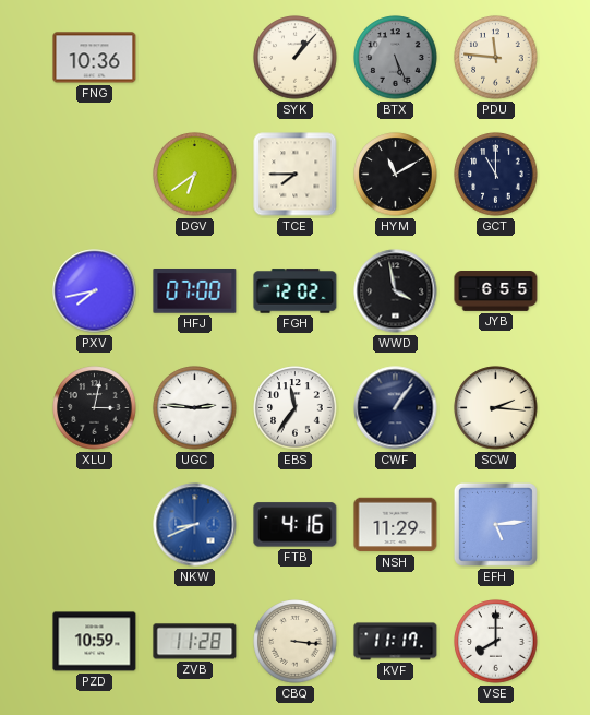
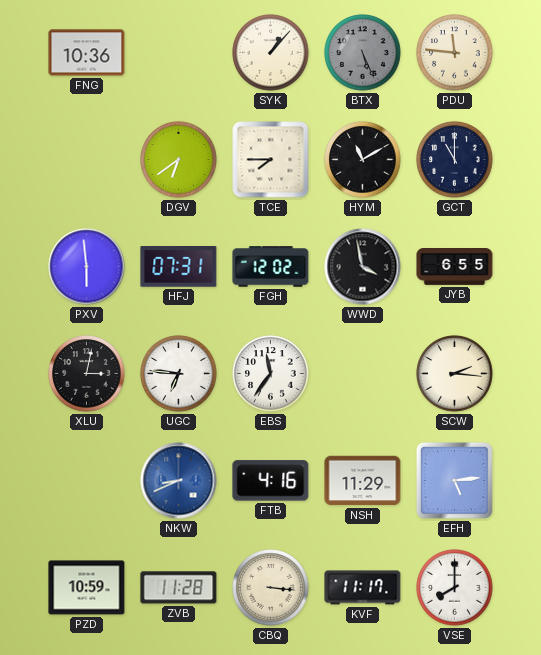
PXV: 7:43 -> 5:59 (87, 267)
HFJ: 07:00 -> 07:31 (179, 267)
UGC: 2:46 -> 6:46 (179, 374)
CWF: 1:06 -> none (396, 408)
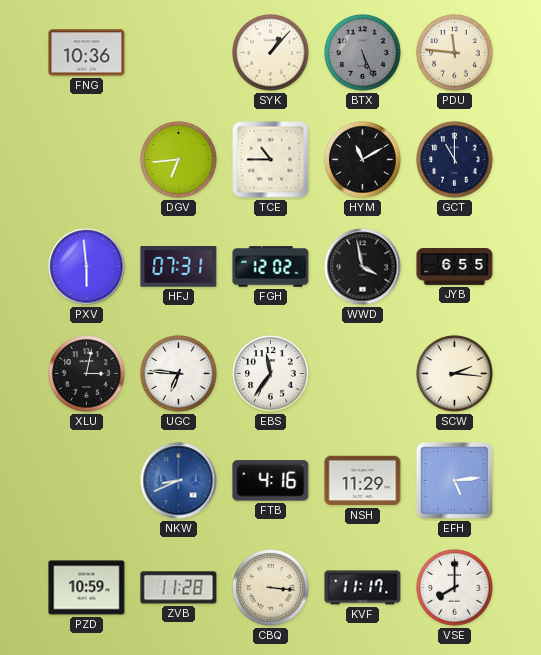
DGV: 6:39 -> 6:44 (179, 160)
TCE: 7:45 -> 10:45 (271, 160)
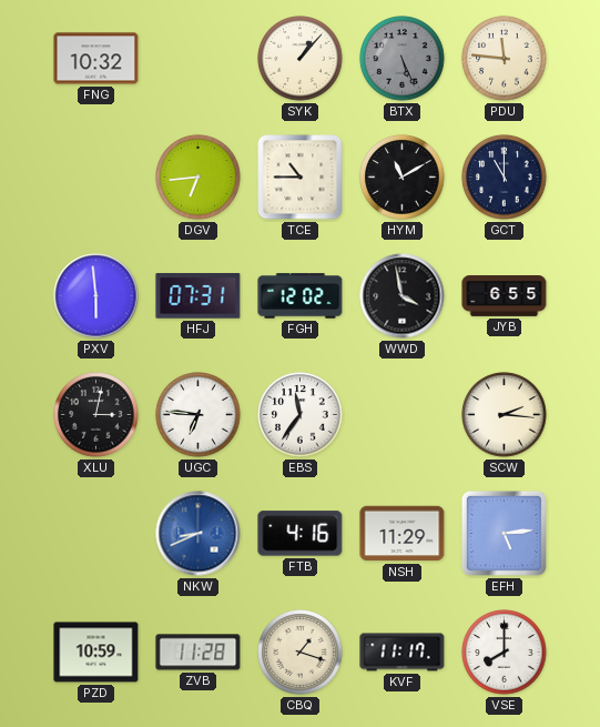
FNG: 10:36 -> 10:32 (96, 59)
CBQ: 3:16 -> 1:18 (301, 653)
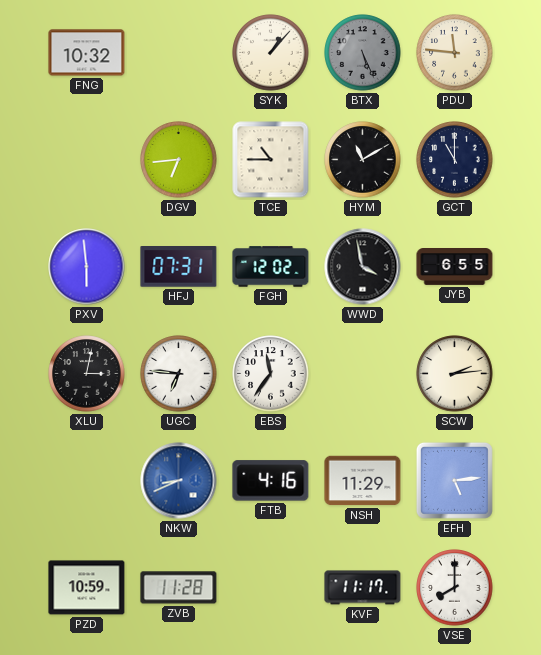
SCW: 2:16 -> 2:14 (455, 374)
CBQ: 1:18 -> none (301, 653)
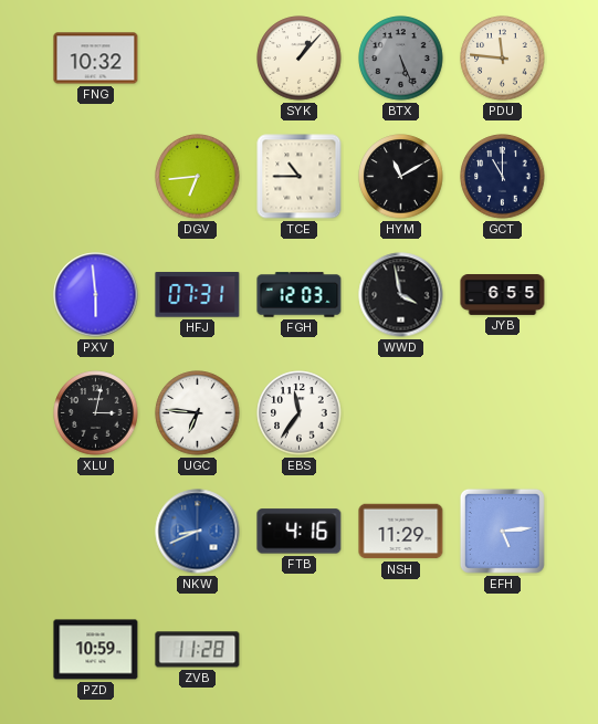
FGH: 12:02 -> 12:03 (300, 295)
SCW: 2:14 -> none (455, 374)
KVF: 11:17 -> none (363, 588)
VSE: 8:00 -> none (455, 588)
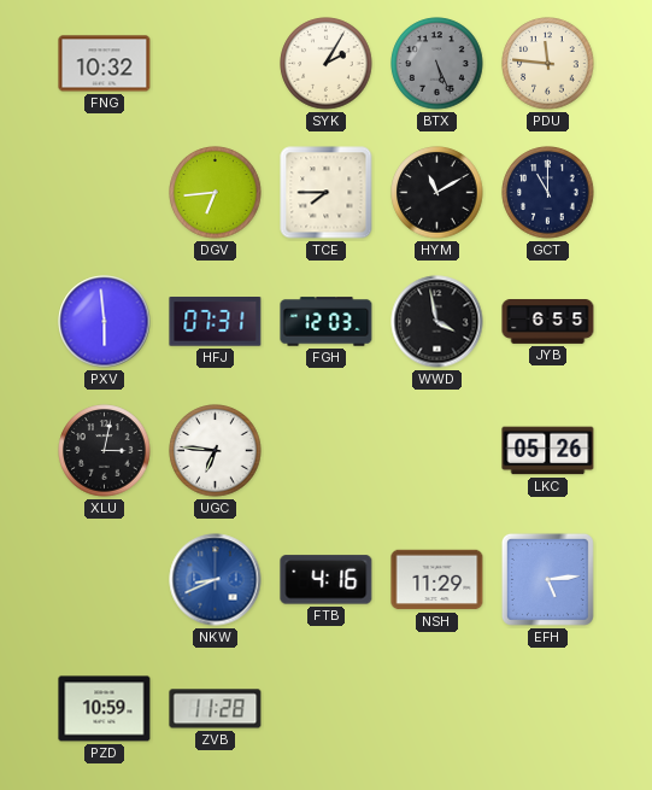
SYK: 1:07 -> 2:05 (327, 64)
TCE: 10:45 -> 7:45 (327, 193)
EBS: 11:36 -> none (300, 413)
LKC: none -> 05:26 (548, 451)
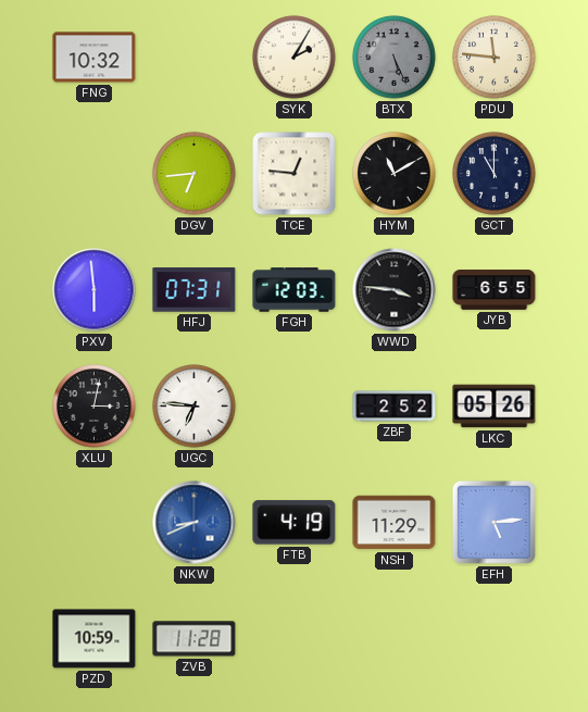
TCE: 7:45 -> 12:46 (295, 174)
WWD: 3:58 -> 3:46 (395, 290)
ZBF: none -> 2:52 (395, 407)
FTB: 4:16 -> 4:19 (295, 523)
